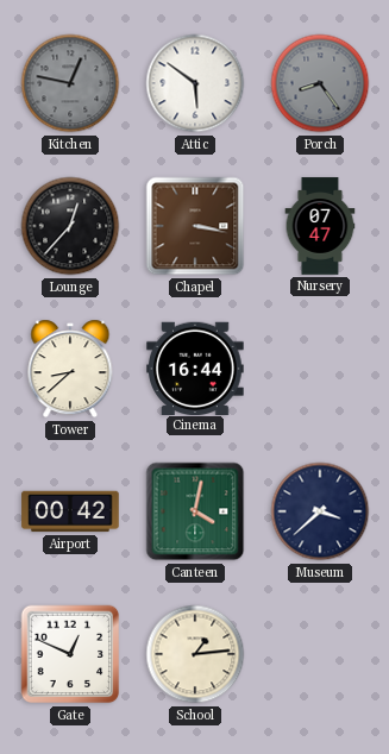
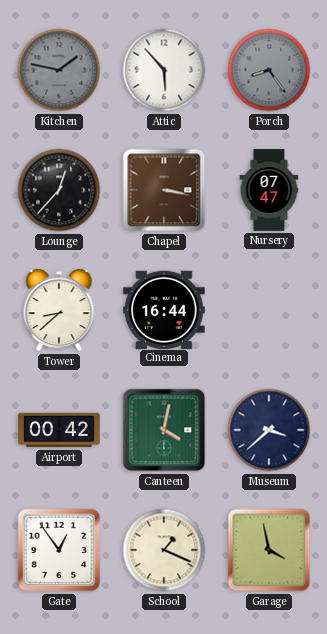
Kitchen: 12:47 -> 1:47 (59, 70)
Attic: 5:51 -> 5:53 (164, 70)
Gate: 12:49 -> 12:54 (59, 550)
School: 1:14 -> 1:19 (164, 550)
Garage: none -> 3:58 (269, 550)
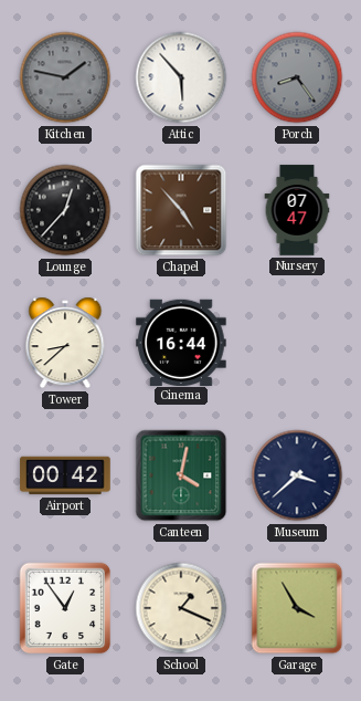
Chapel: 3:17 -> 4:53 (181, 210)
Garage: 3:58 -> 3:55 (297, 608)
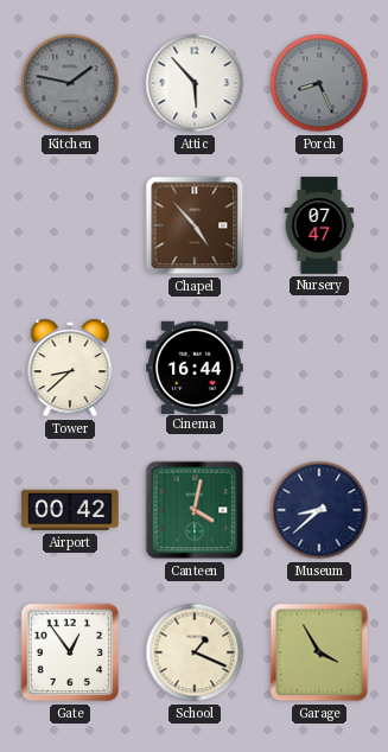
Porch: 8:24 -> 8:26 (319, 83)
Lounge: 12:37 -> none (65, 210)
Museum: 3:38 -> 8:38 (319, 510)
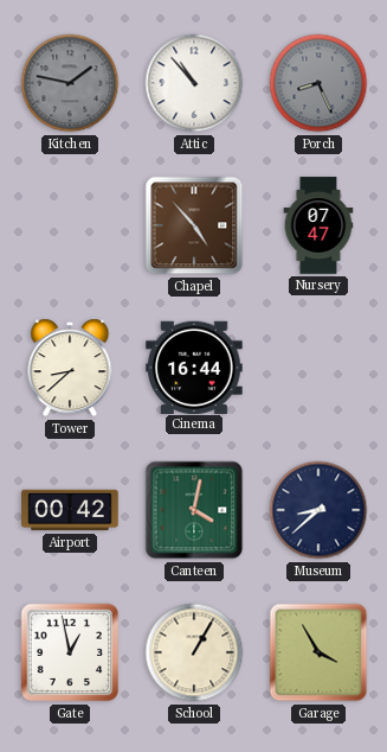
Attic: 5:53 -> 10:53 (194, 83)
Gate: 12:54 -> 12:58 (70, 652)
School: 1:19 -> 1:05 (194, 652)
